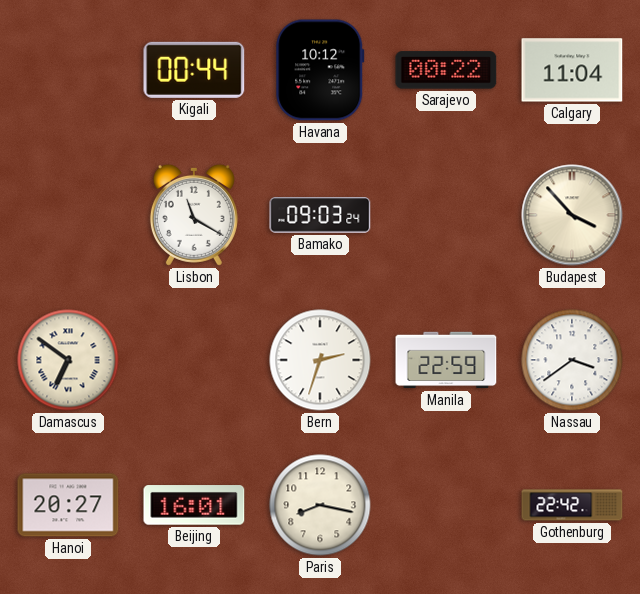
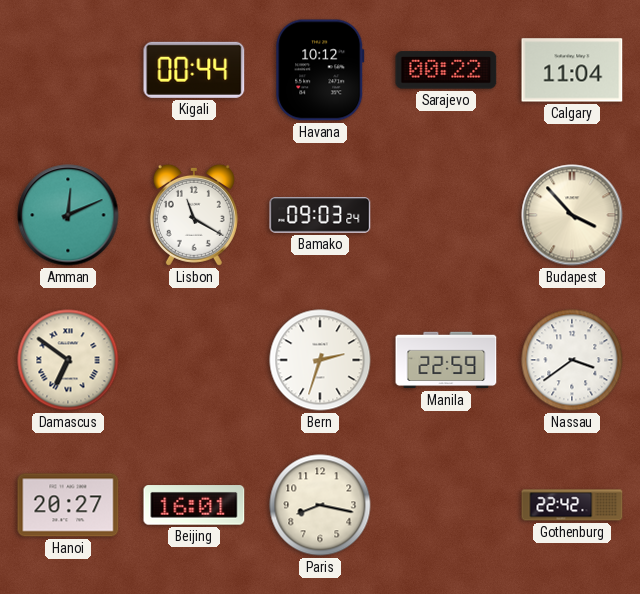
Amman: none -> 12:11 (68, 215)
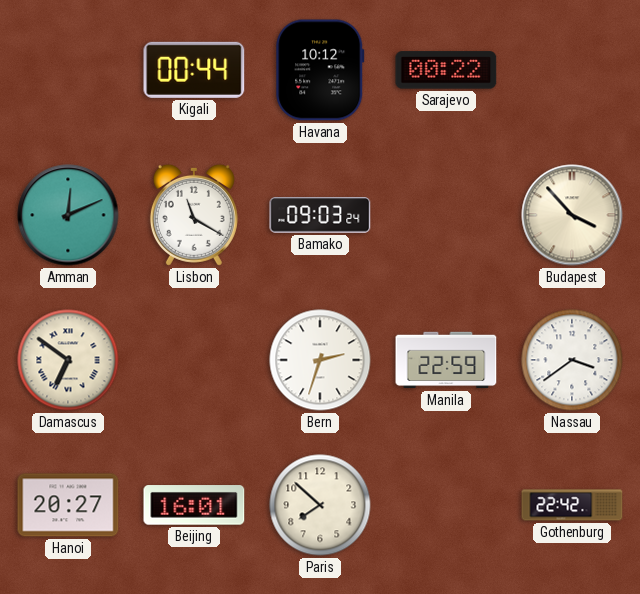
Calgary: 11:04 -> none (572, 70)
Paris: 8:17 -> 7:52 (320, 505)
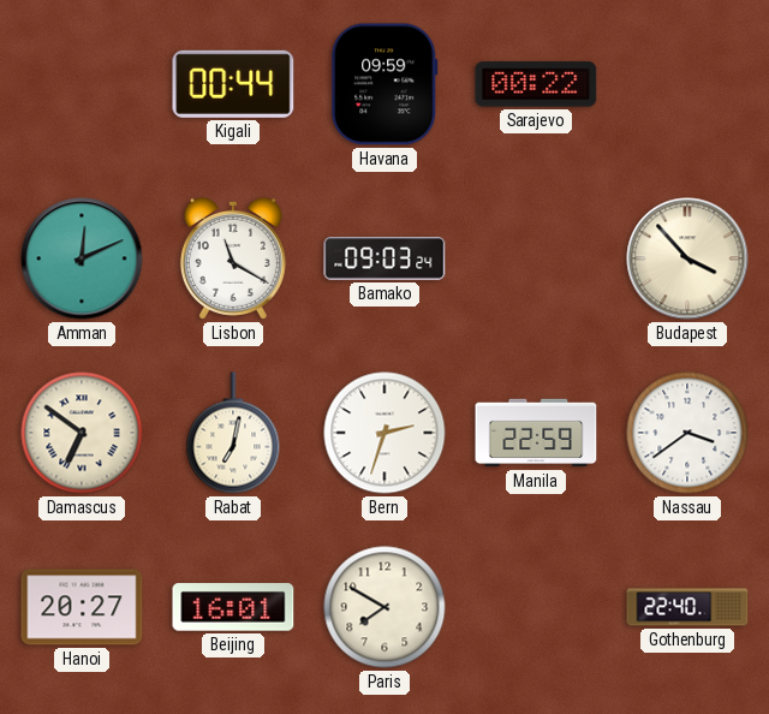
Havana: 10:12 -> 09:59 (384, 84)
Rabat: none -> 7:02 (233, 433)
Paris: 7:52 -> 7:50 (384, 607)
Gothenburg: 22:42 -> 22:40 (687, 607)
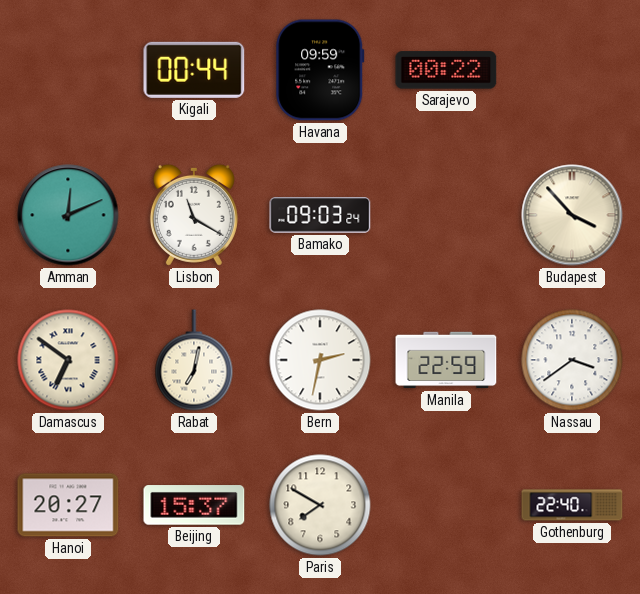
Bern: 2:33 -> 2:32 (320, 360)
Beijing: 16:01 -> 15:37 (194, 505)
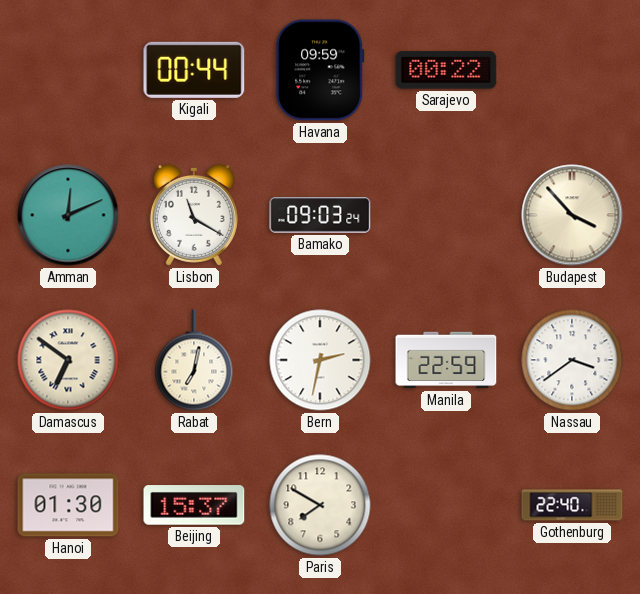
Hanoi: 20:27 -> 01:30 (68, 505)
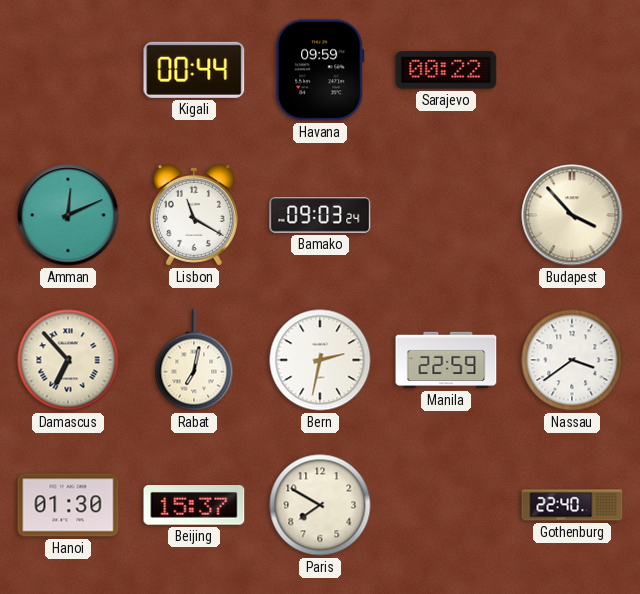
Damascus: 6:51 -> 6:53 (68, 360)
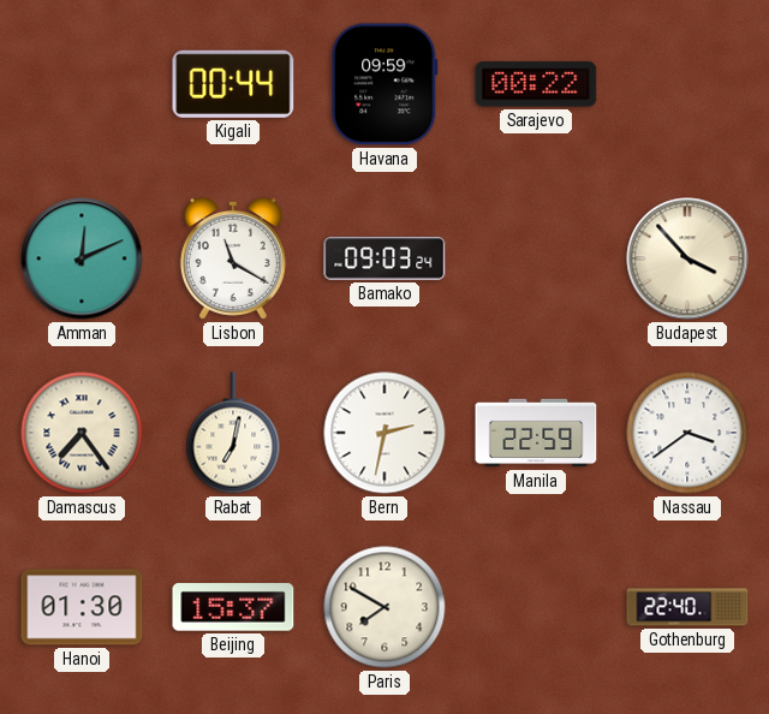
Damascus: 6:53 -> 7:24 (82, 433)
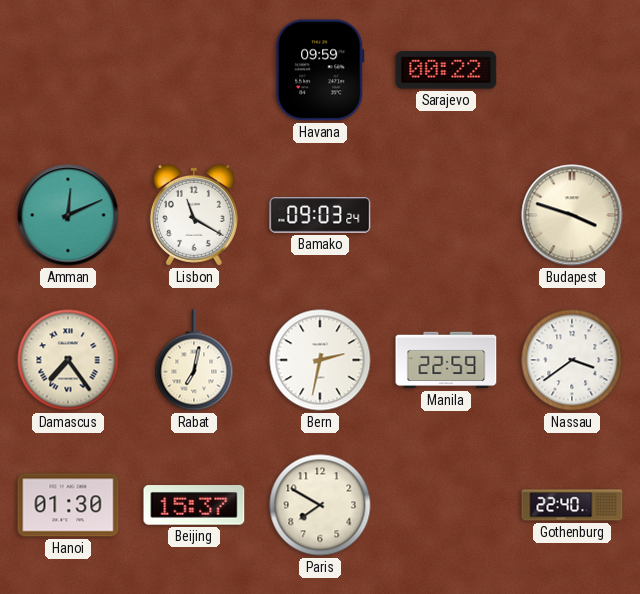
Kigali: 00:44 -> none (233, 84)
Budapest: 3:53 -> 3:48 (572, 215)
